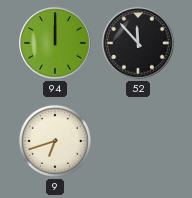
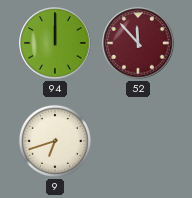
52 dial: black -> burgundy (138, 43)
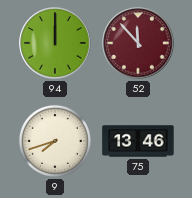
9: 6:42 -> 7:42 (55, 141)
75: none -> 13:46 (138, 141)
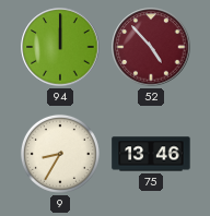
52: 11:53 -> 4:53 (151, 47)
9: 7:42 -> 8:35 (60, 154)
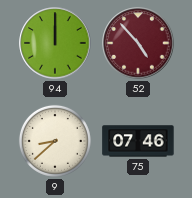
9: 8:35 -> 8:38 (55, 141)
75: 13:46 -> 07:46 (138, 141)
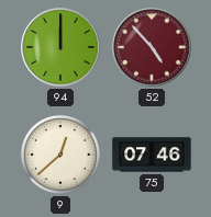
9: 8:38 -> 12:38 (60, 155)
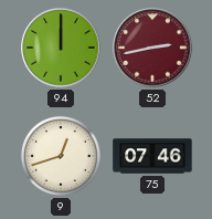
52: 4:53 -> 2:43 (152, 48)
9: 12:38 -> 12:42 (61, 156)
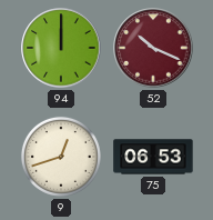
52: 2:43 -> 10:19 (153, 48)
75: 07:46 -> 06:53 (153, 157)
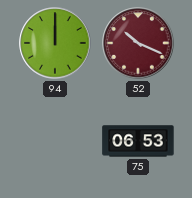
9: 12:42 -> none (61, 157)
